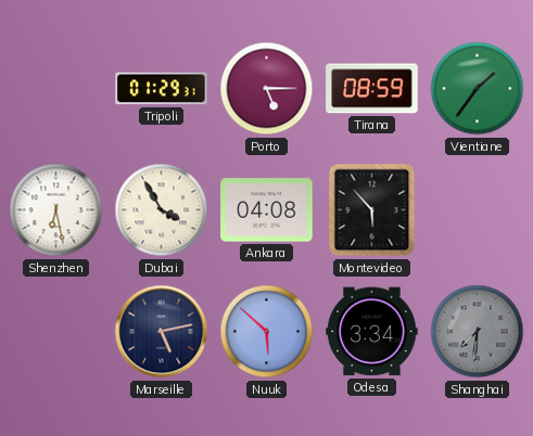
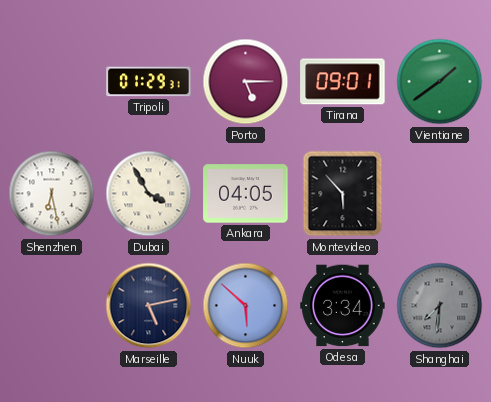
Tirana: 08:59 -> 09:01 (343, 82)
Vientiane: 1:36 -> 1:39 (440, 82)
Ankara: 04:08 -> 04:05 (246, 194)
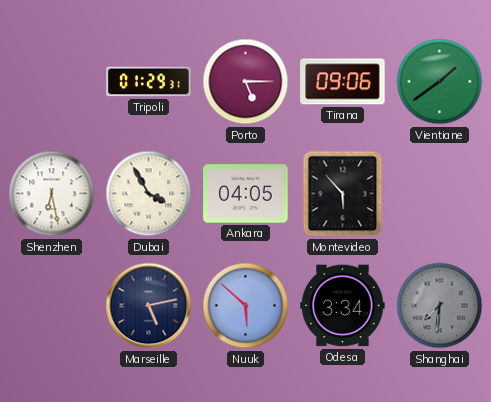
Tirana: 09:01 -> 09:06 (343, 82)
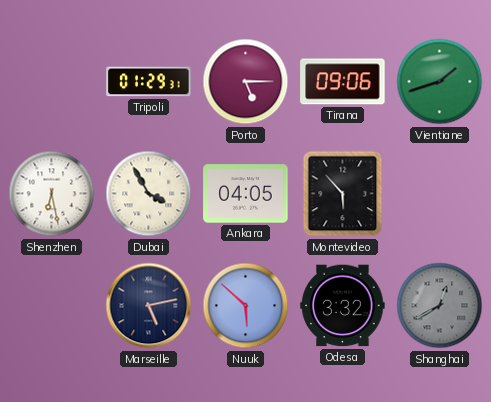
Vientiane: 1:39 -> 1:42 (440, 82)
Odesa: 3:34 -> 3:32 (343, 306)
Shanghai: 7:31 -> 12:40 (440, 306)
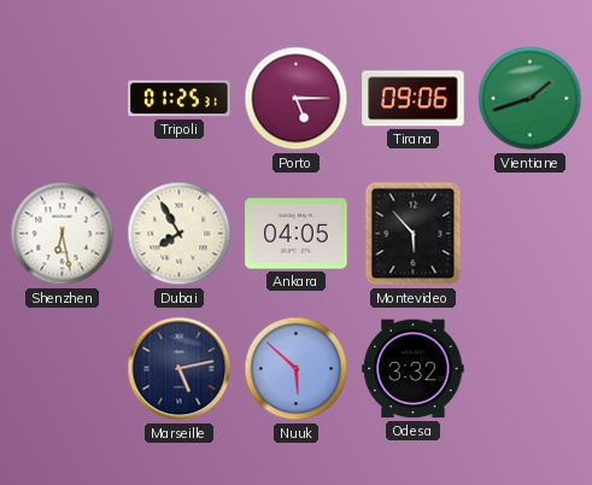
Tripoli: 01:29 -> 01:25 (180, 99)
Dubai: 3:55 -> 7:55 (180, 234)
Shanghai: 12:40 -> none (440, 306)
